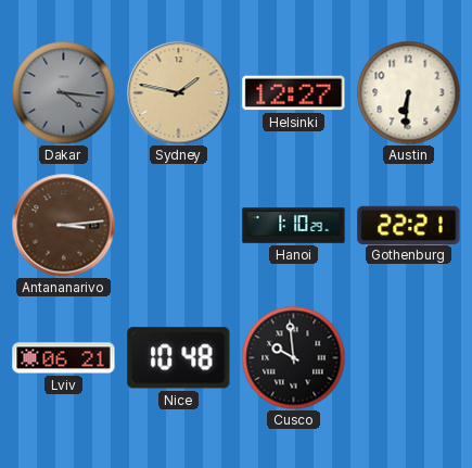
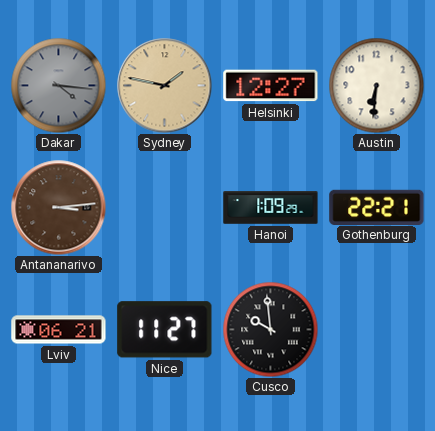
Hanoi: 1:10 -> 1:09 (271, 208)
Nice: 10:48 -> 11:27 (165, 330)
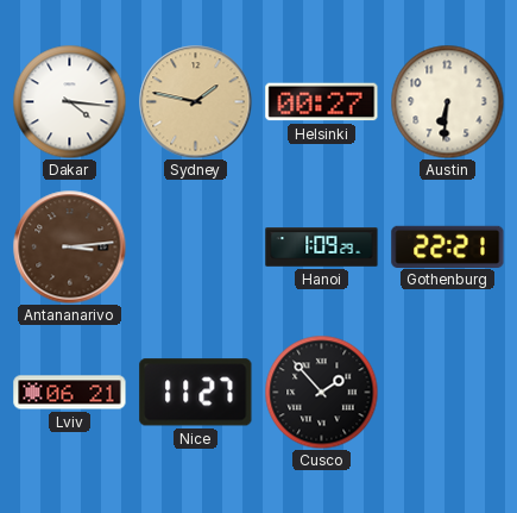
Dakar dial: grey -> white (69, 101)
Helsinki: 12:27 -> 00:27 (322, 102)
Cusco: 9:59 -> 1:53 (321, 392)
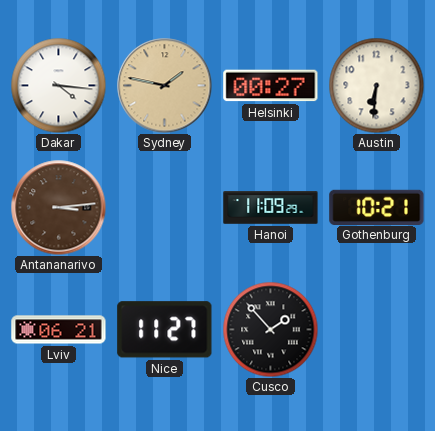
Hanoi: 1:09 -> 11:09 (271, 208)
Gothenburg: 22:21 -> 10:21 (377, 207)
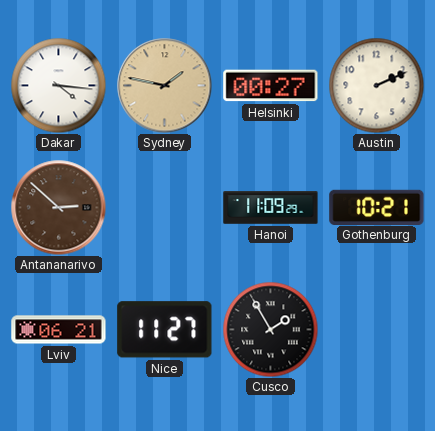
Austin: 6:31 -> 2:11 (376, 85)
Antananarivo: 3:14 -> 2:52 (58, 207)
Cusco: 1:53 -> 1:55 (270, 329)
